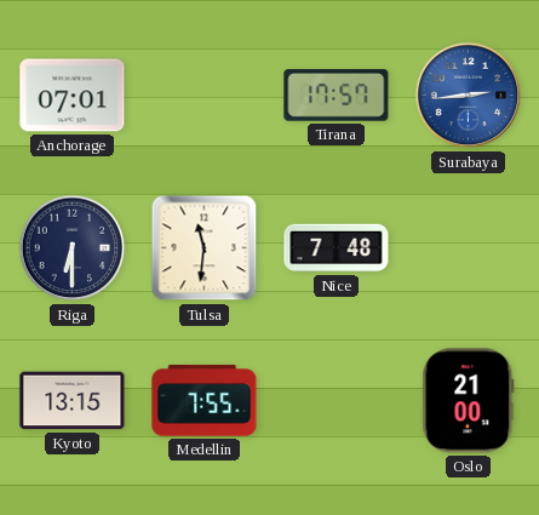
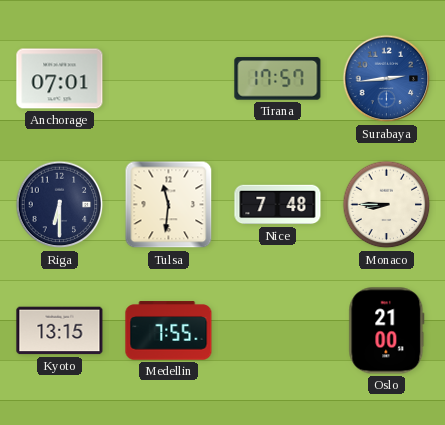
Monaco: none -> 8:45 (387, 205)
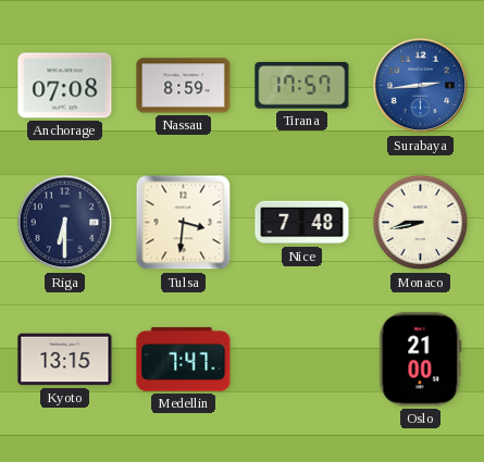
Anchorage: 07:01 -> 07:08 (65, 86)
Nassau: none -> 8:59 (184, 86)
Tulsa: 11:31 -> 3:31 (184, 223)
Monaco: 8:45 -> 8:43 (421, 223)
Medellin: 7:55 -> 7:47 (184, 360)
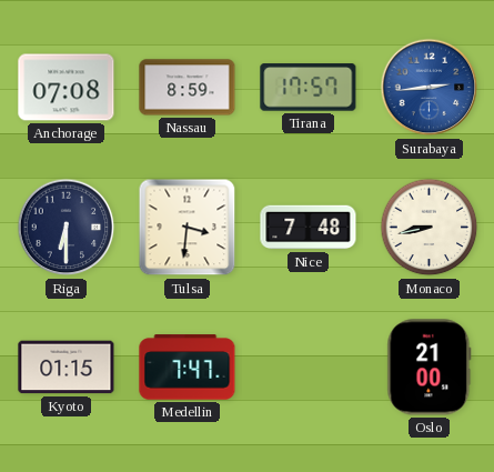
Kyoto: 13:15 -> 01:15 (67, 368)
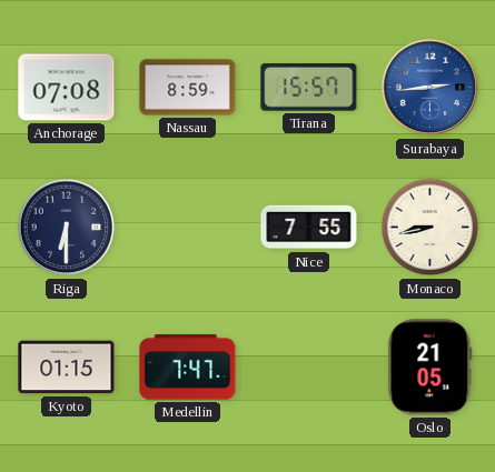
Tirana: 17:57 -> 15:57 (309, 88)
Tulsa: 3:31 -> none (188, 228)
Nice: 7:48 -> 7:55 (309, 228)
Oslo: 21:00 -> 21:05 (430, 368)
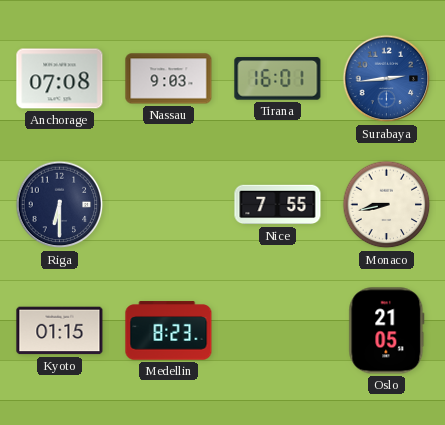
Nassau: 8:59 -> 9:03 (169, 79)
Tirana: 15:57 -> 16:01 (278, 79)
Medellin: 7:47 -> 8:23 (169, 331)
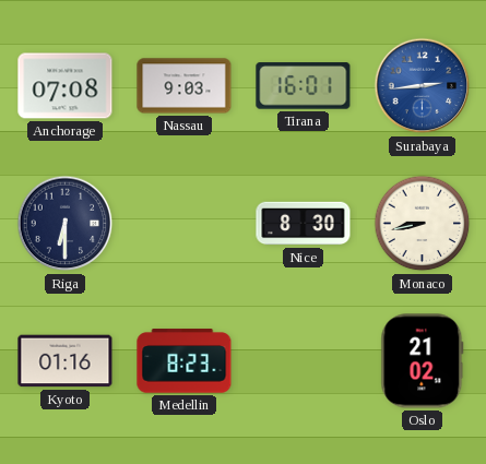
Nice: 7:55 -> 8:30 (304, 224)
Kyoto: 01:15 -> 01:16 (66, 361)
Oslo: 21:05 -> 21:02 (423, 361)
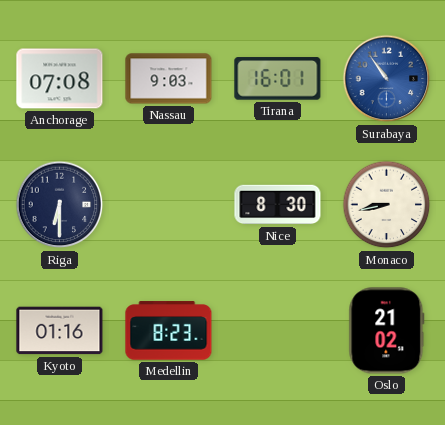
Surabaya: 2:44 -> 10:54 (387, 79)
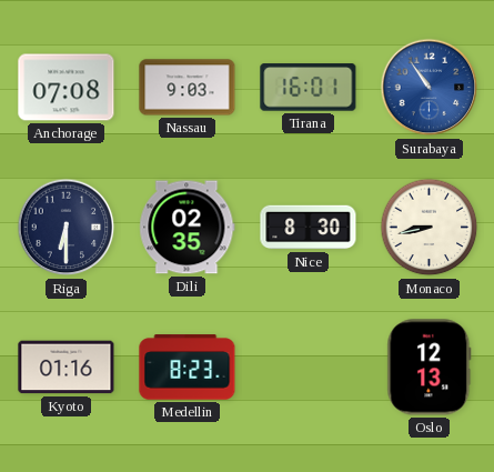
Dili: none -> 02:35 (188, 228)
Oslo: 21:02 -> 12:13 (430, 368)
